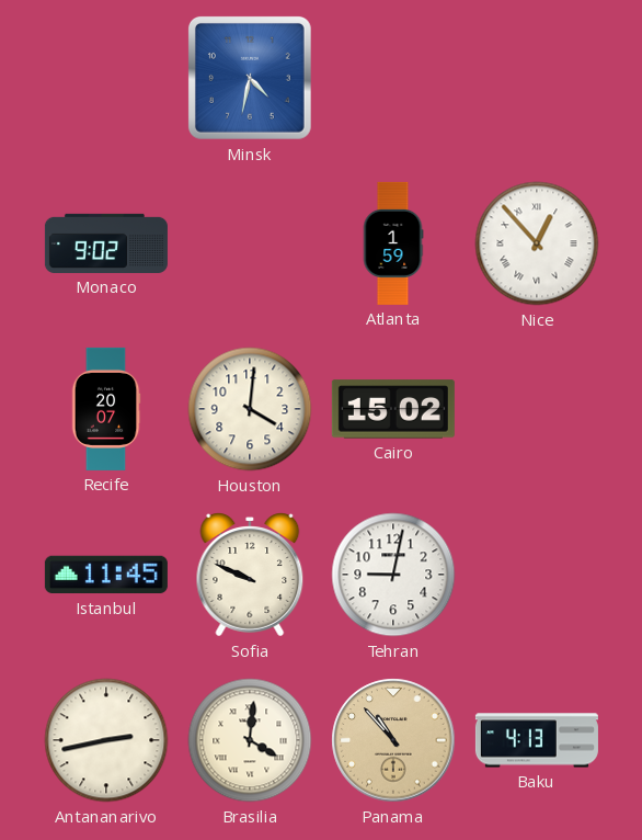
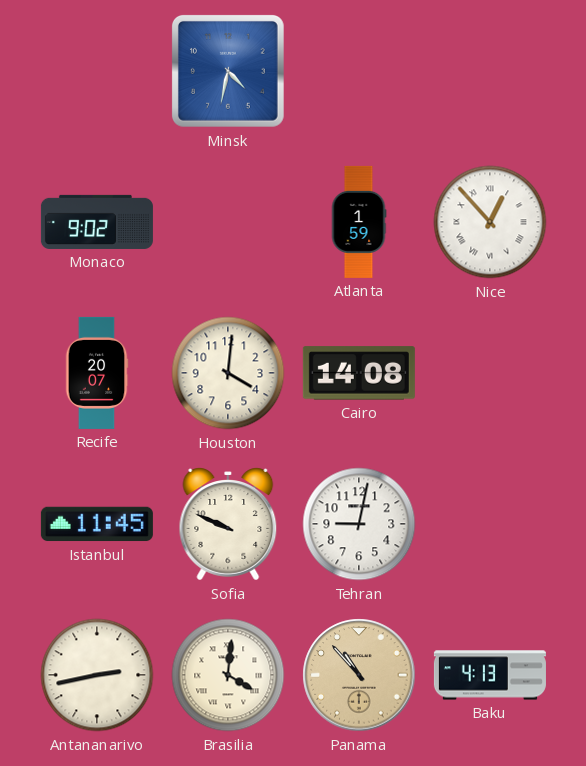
Cairo: 15:02 -> 14:08 (359, 373)
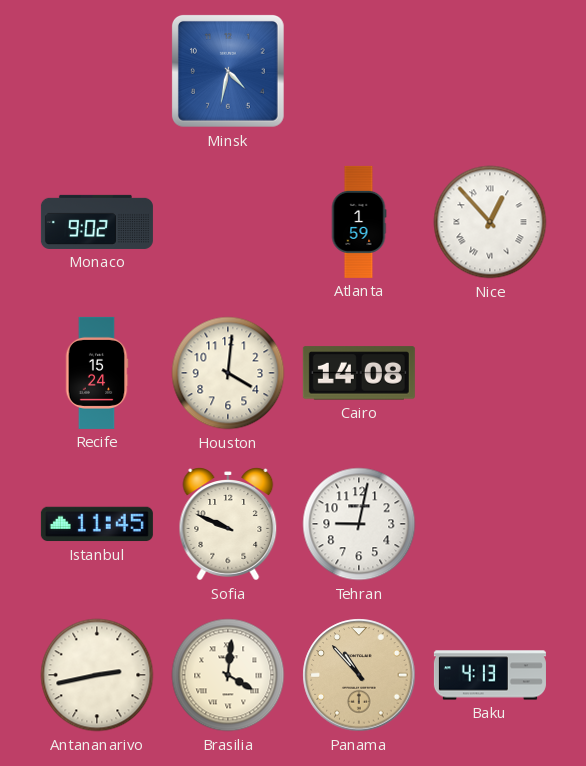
Recife: 20:07 -> 15:24 (97, 373)
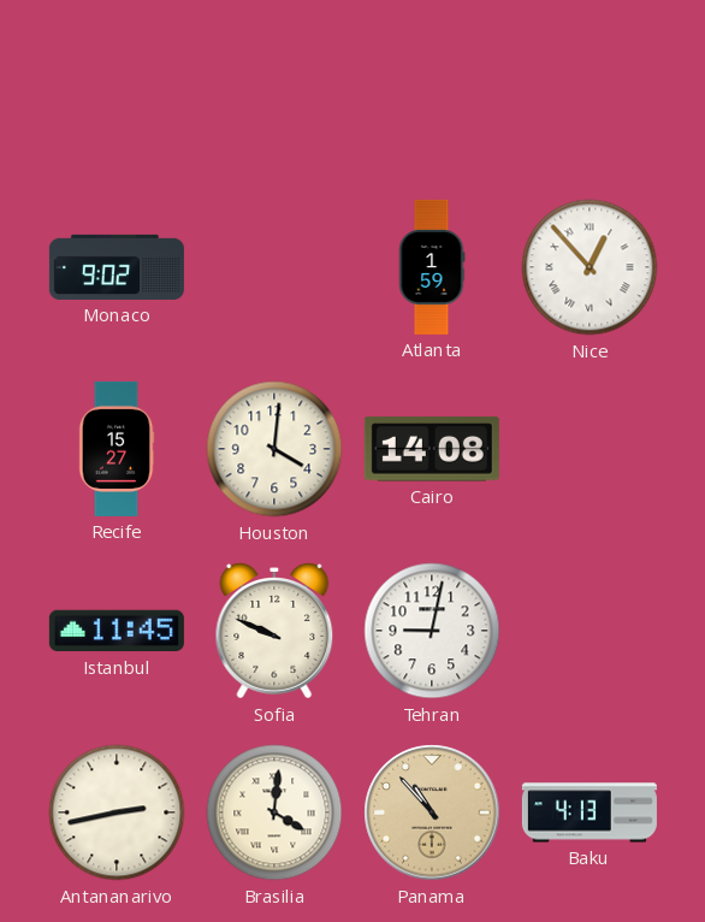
Minsk: 4:32 -> none (228, 71)
Recife: 15:24 -> 15:27 (117, 449)
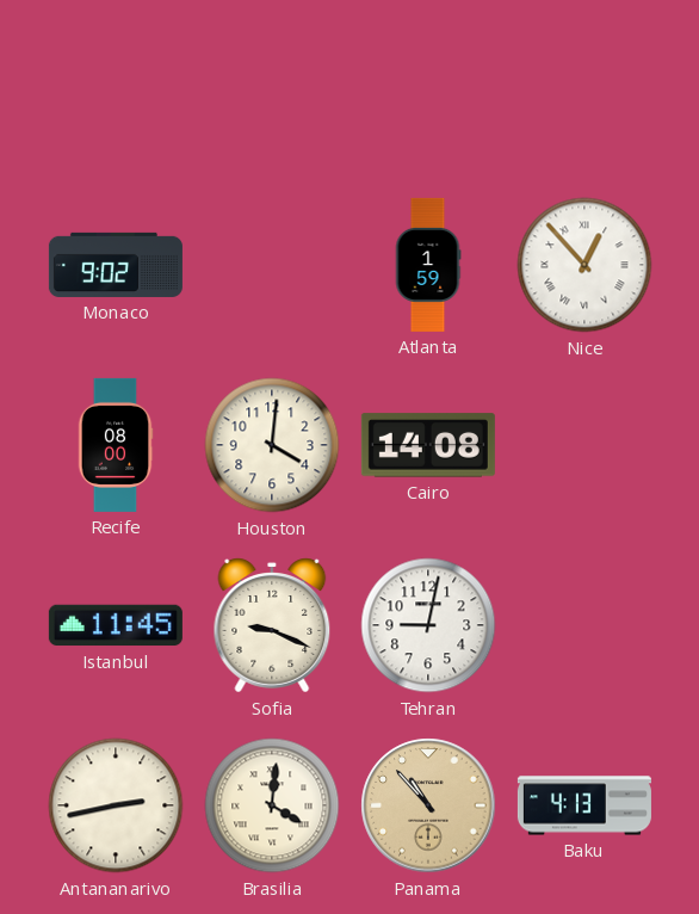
Recife: 15:27 -> 08:00 (116, 445)
Sofia: 9:49 -> 9:19 (272, 625)
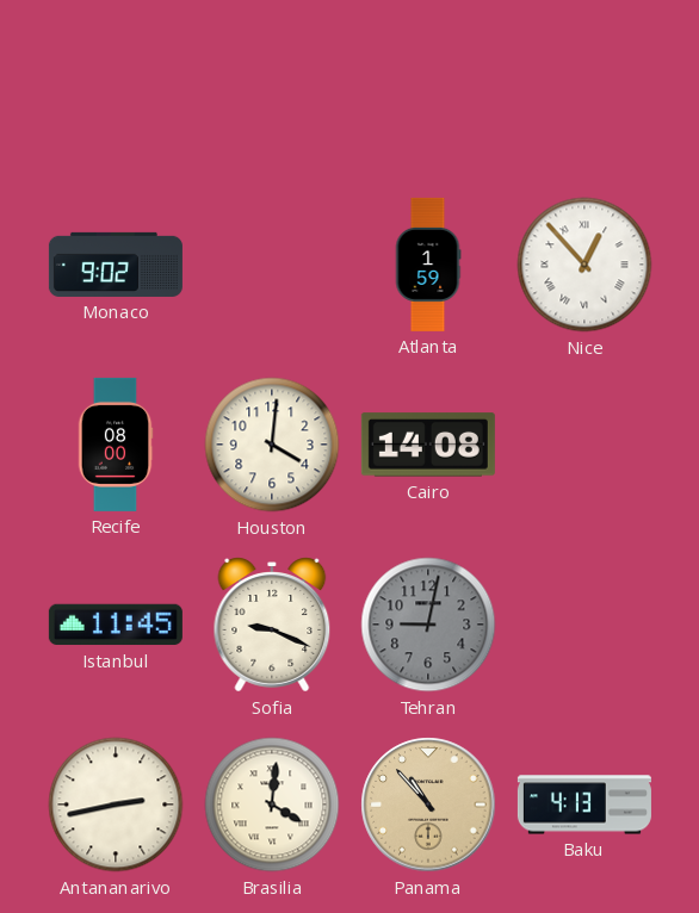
Tehran dial: white -> grey (428, 625)
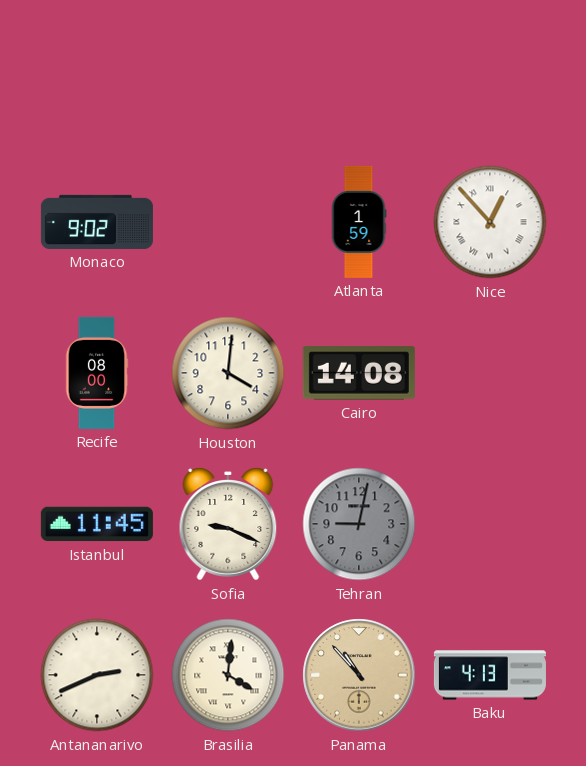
Antananarivo: 2:43 -> 2:41 (97, 675)
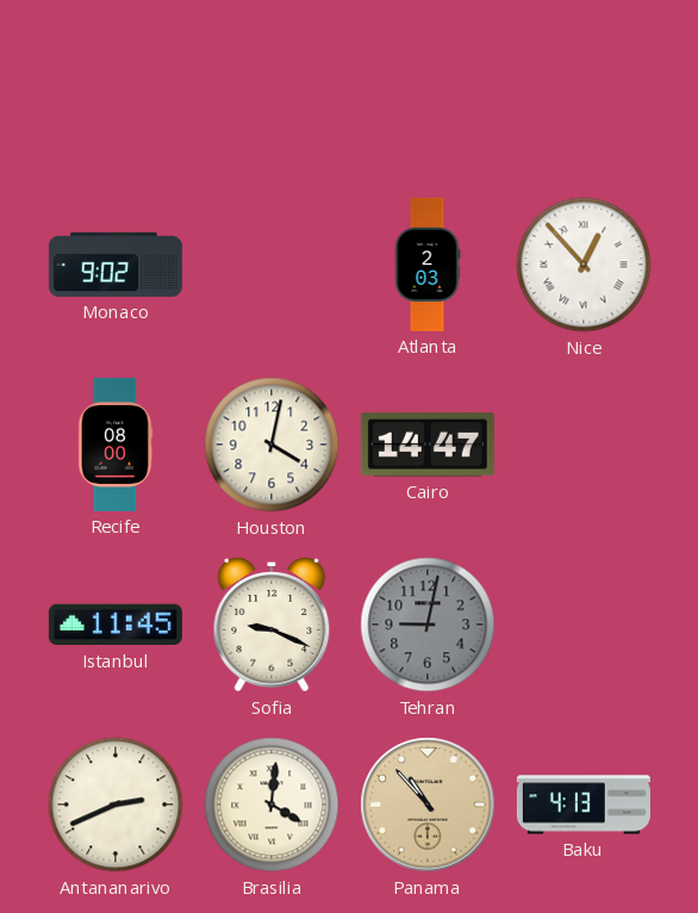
Atlanta: 1:59 -> 2:03 (428, 265)
Houston: 4:01 -> 4:02 (272, 445)
Cairo: 14:08 -> 14:47 (428, 445)
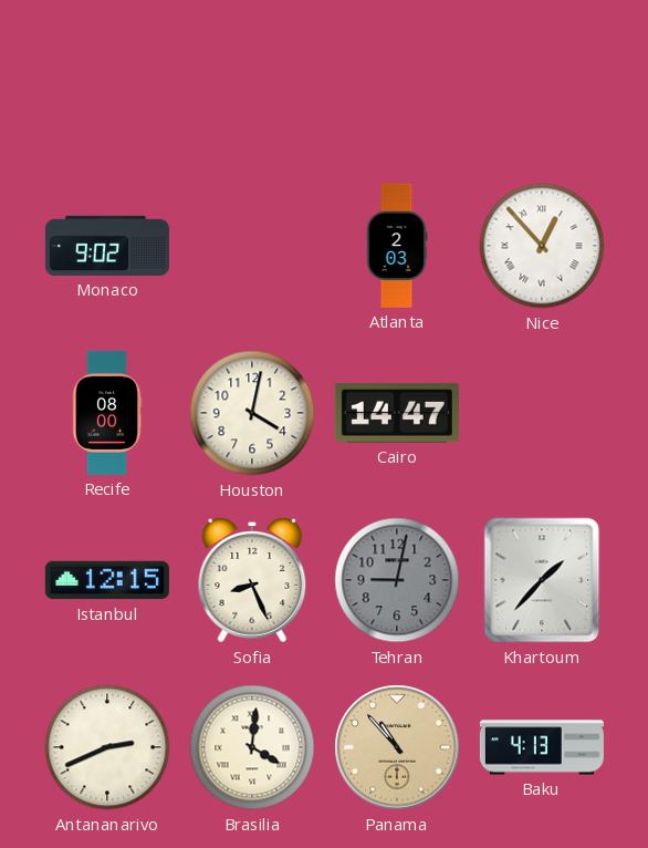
Istanbul: 11:45 -> 12:15 (107, 580)
Sofia: 9:19 -> 8:26 (252, 580)
Khartoum: none -> 1:37 (542, 580)
